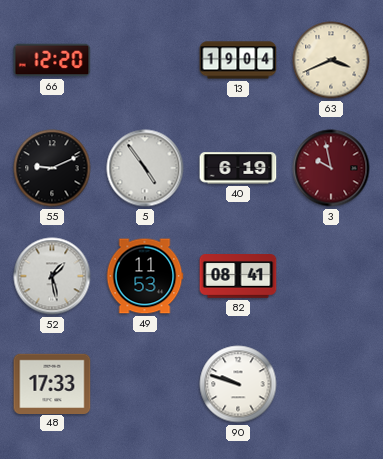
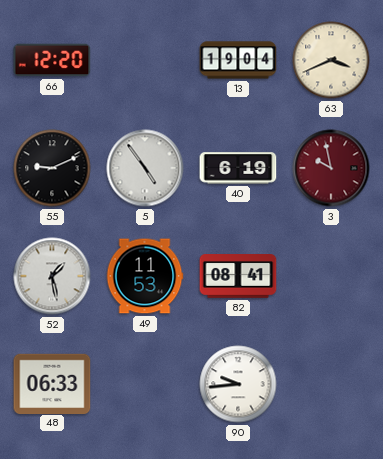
48: 17:33 -> 06:33 (52, 383)
90: 9:48 -> 9:44 (238, 384)
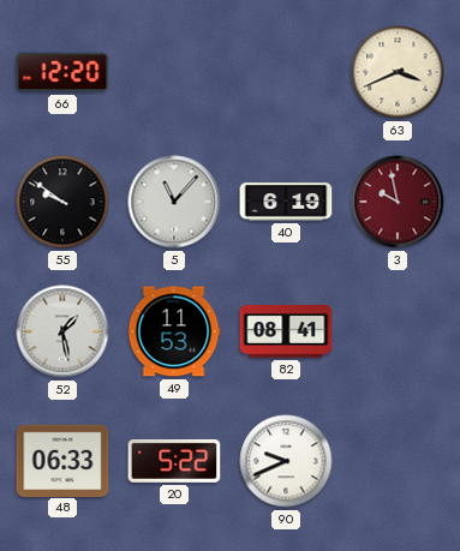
13: 19:04 -> none (238, 60)
55: 9:11 -> 9:51 (62, 202)
5: 4:54 -> 11:07 (174, 202)
20: none -> 5:22 (174, 462)
90: 9:44 -> 9:41 (286, 461)
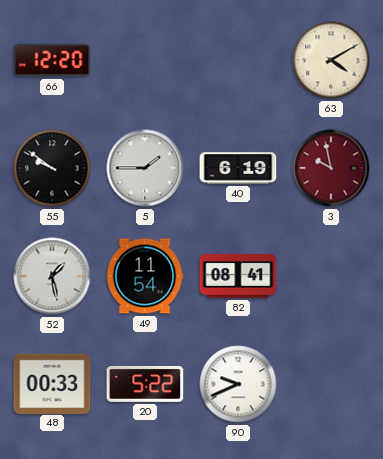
63: 3:41 -> 4:10 (331, 60)
5: 11:07 -> 1:45 (145, 168)
49: 11:53 -> 11:54 (145, 276)
48: 06:33 -> 00:33 (52, 383)
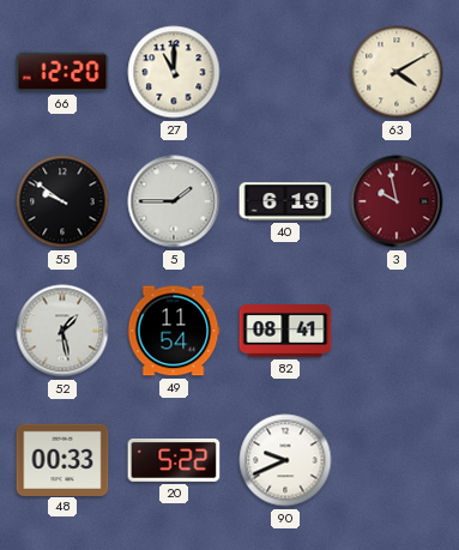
27: none -> 11:00 (174, 72)
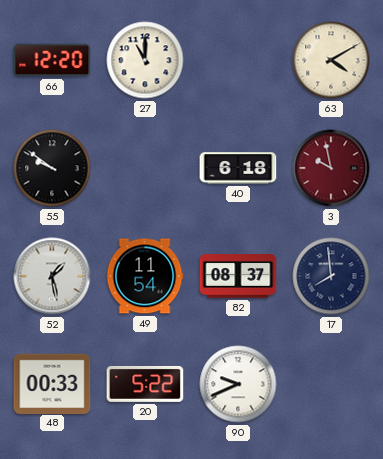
5: 1:45 -> none (174, 201)
40: 6:19 -> 6:18 (238, 168)
82: 08:41 -> 08:37 (238, 277)
17: none -> 7:59 (331, 276)
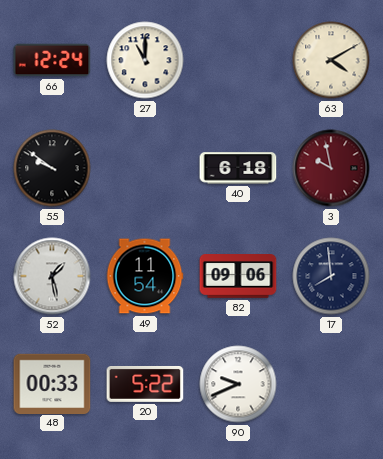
66: 12:20 -> 12:24 (52, 60)
82: 08:37 -> 09:06 (238, 277)
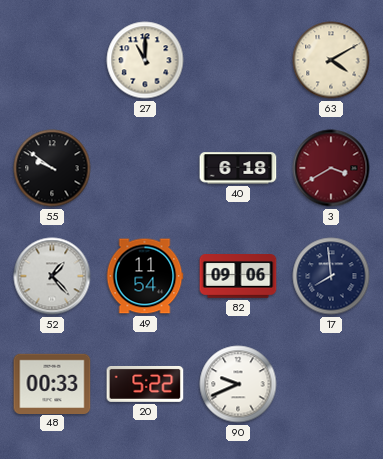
66: 12:24 -> none (52, 60)
3: 9:58 -> 3:40 (331, 168)
52: 1:28 -> 1:23 (52, 276)
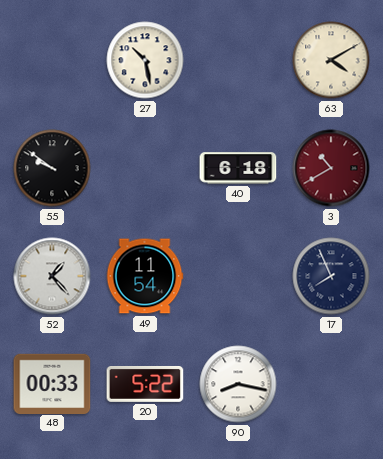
27: 11:00 -> 10:28 (145, 60)
3: 3:40 -> 10:40 (331, 168)
82: 09:06 -> none (238, 277)
17: 7:59 -> 7:56 (331, 276)
90: 9:41 -> 8:17 (238, 384)
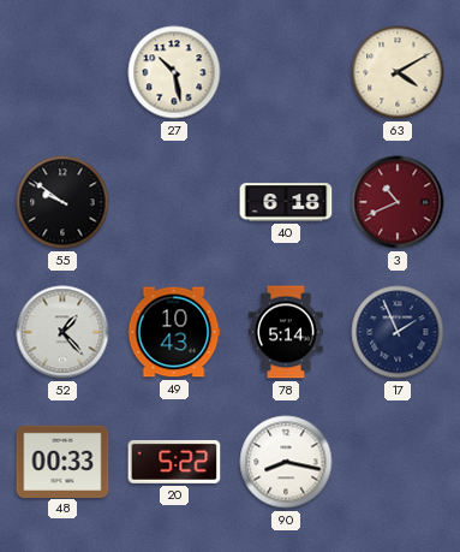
3: 10:40 -> 10:41 (398, 202)
49: 11:54 -> 10:43 (174, 332)
78: none -> 5:14 (286, 332)
17: 7:56 -> 1:56 (398, 332)
